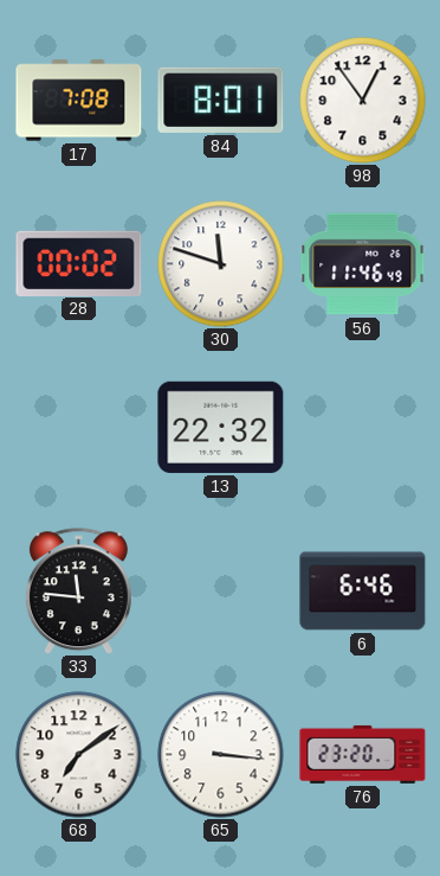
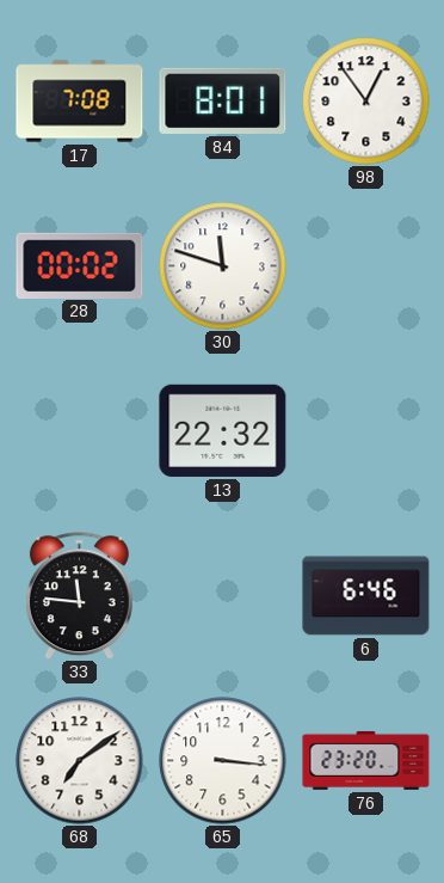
56: 11:46 -> none (363, 264)
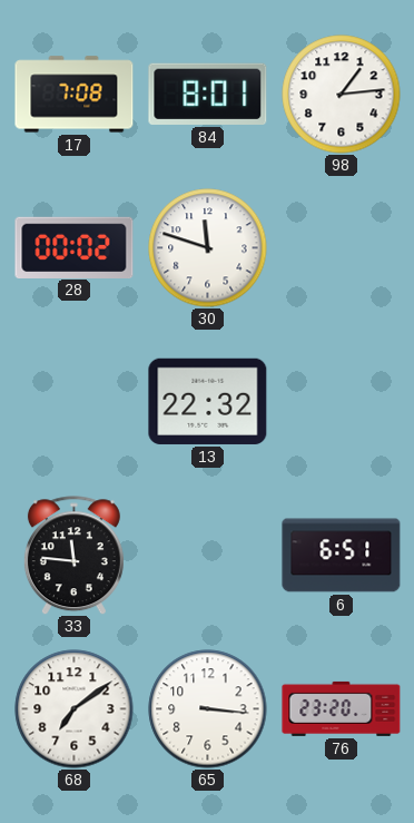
98: 12:54 -> 1:14 (342, 95)
6: 6:46 -> 6:51 (342, 556)
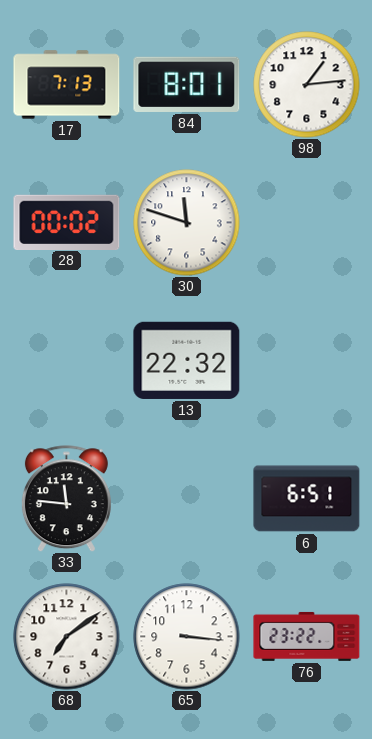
17: 7:08 -> 7:13 (67, 85)
76: 23:20 -> 23:22 (307, 636)
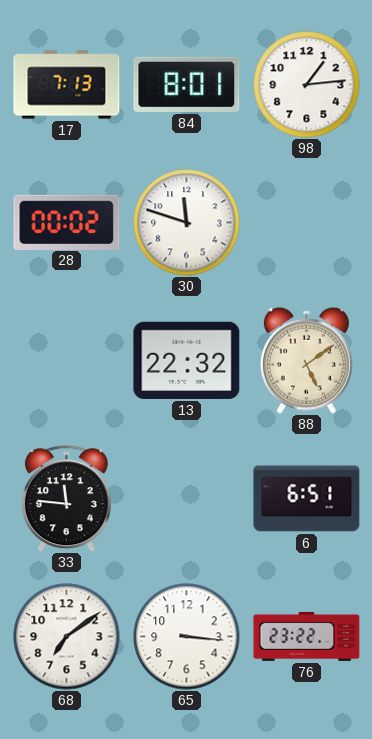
88: none -> 5:09 (306, 360)
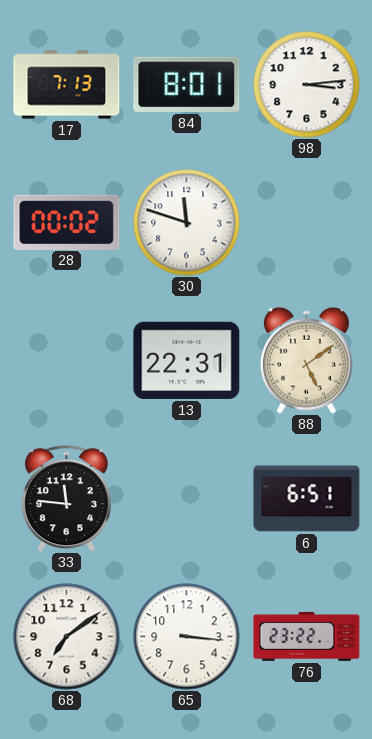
98: 1:14 -> 3:14 (307, 85)
13: 22:32 -> 22:31 (187, 360)
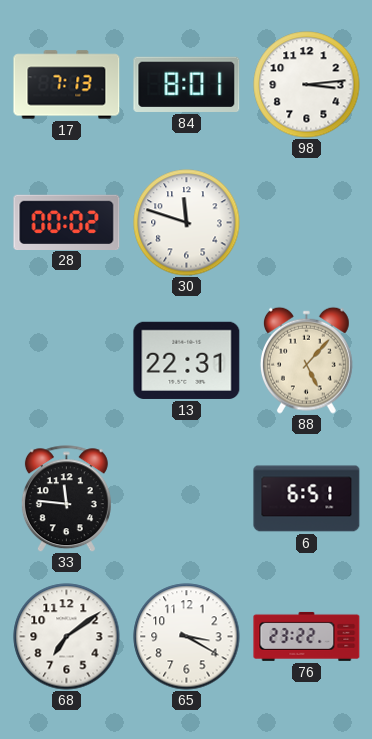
88: 5:09 -> 5:07 (306, 360)
65: 3:16 -> 3:20 (187, 637)
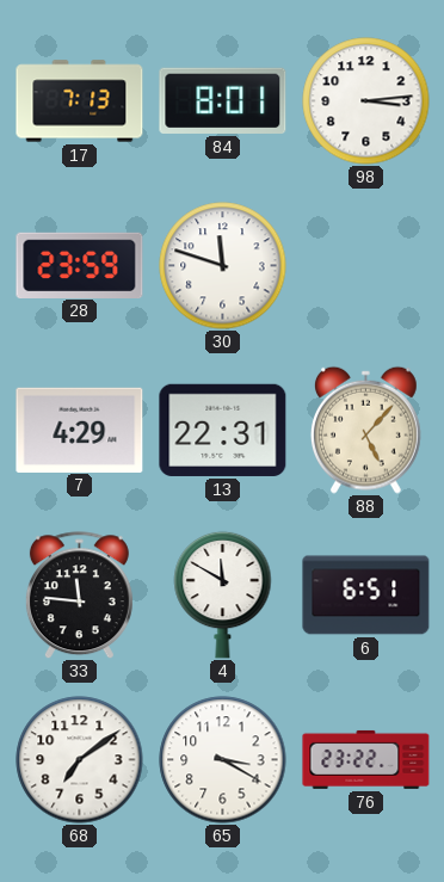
28: 00:02 -> 23:59 (80, 265)
7: none -> 4:29 (80, 430)
4: none -> 11:50 (223, 594)
